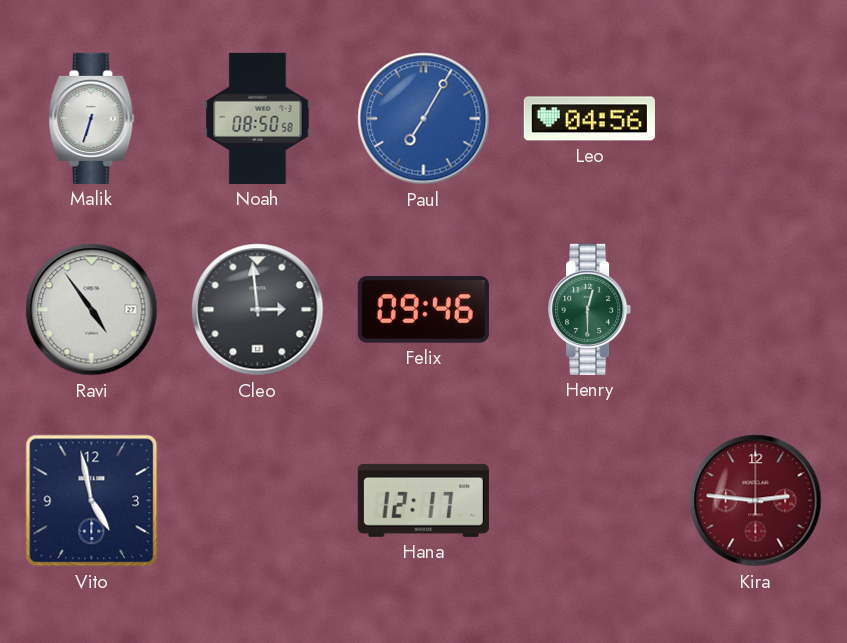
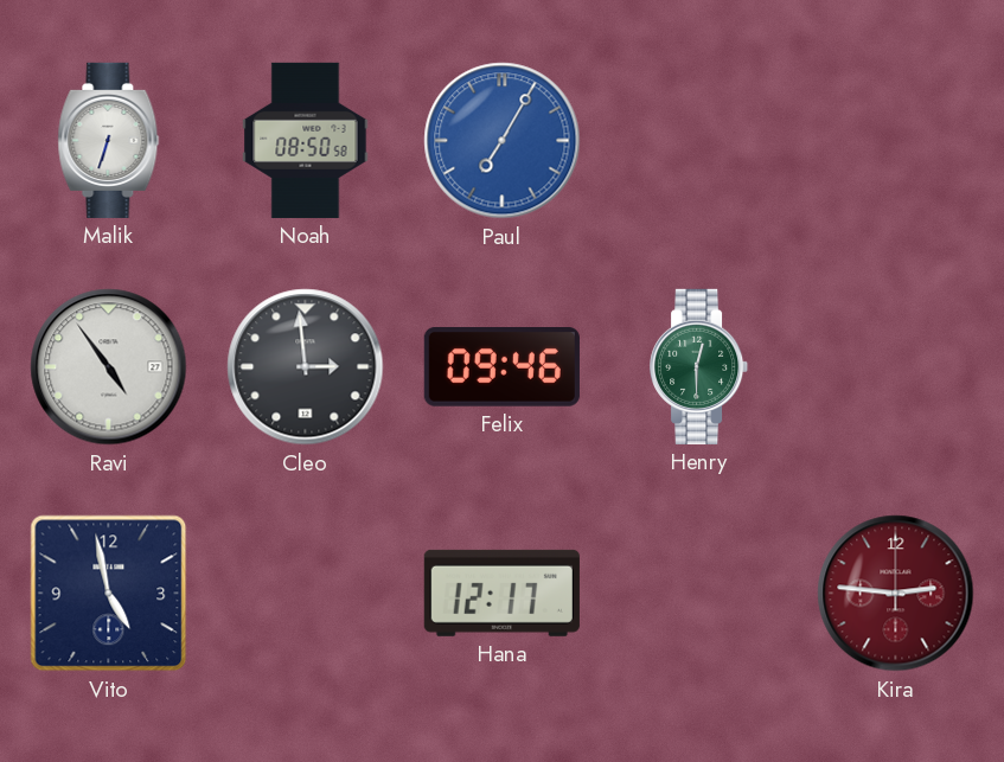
Leo: 04:56 -> none (589, 119)
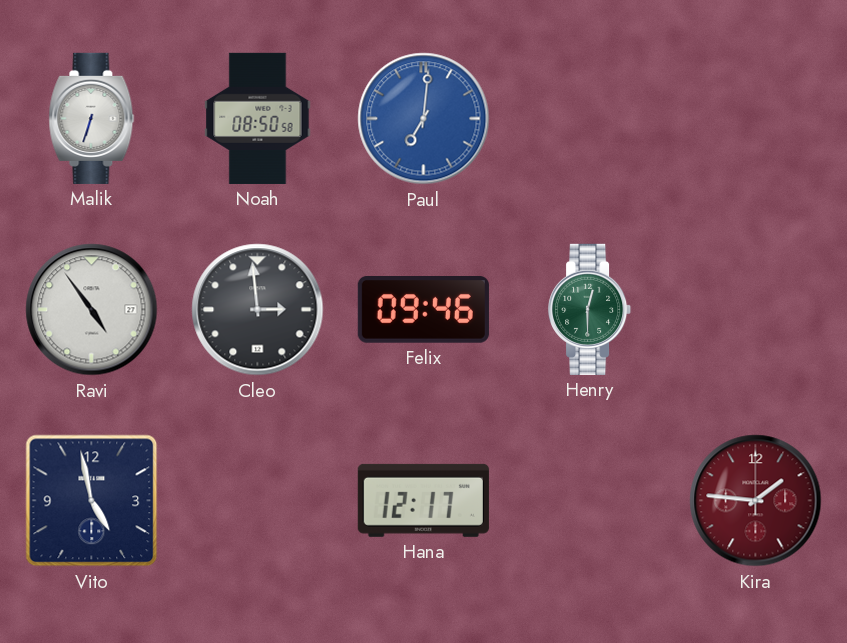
Paul: 7:05 -> 7:01 (424, 119)
Kira: 2:46 -> 1:46 (756, 501)
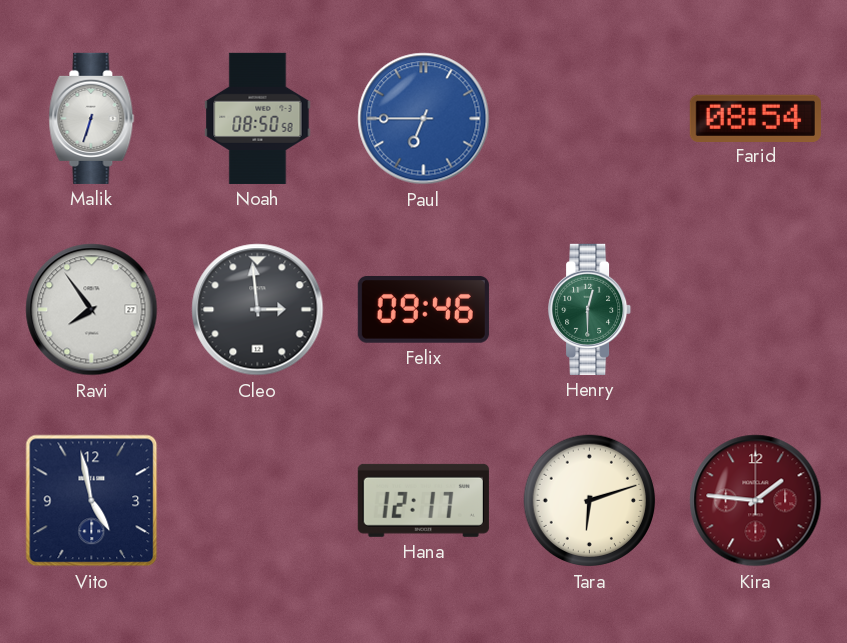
Paul: 7:01 -> 6:45 (424, 119)
Farid: none -> 08:54 (755, 118)
Ravi: 4:54 -> 7:54 (92, 310)
Tara: none -> 6:12 (590, 501)
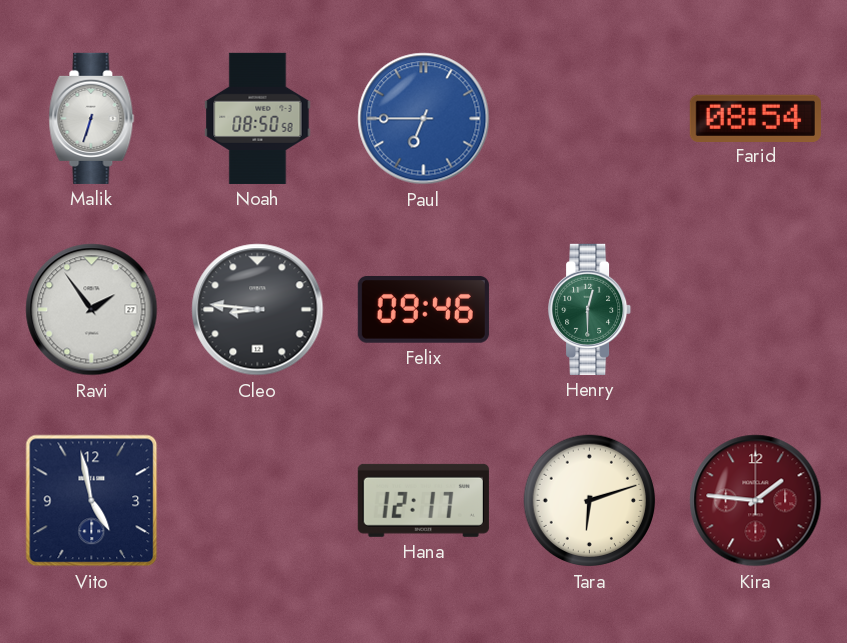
Ravi: 7:54 -> 1:54 (92, 310)
Cleo: 2:59 -> 8:46 (258, 310)
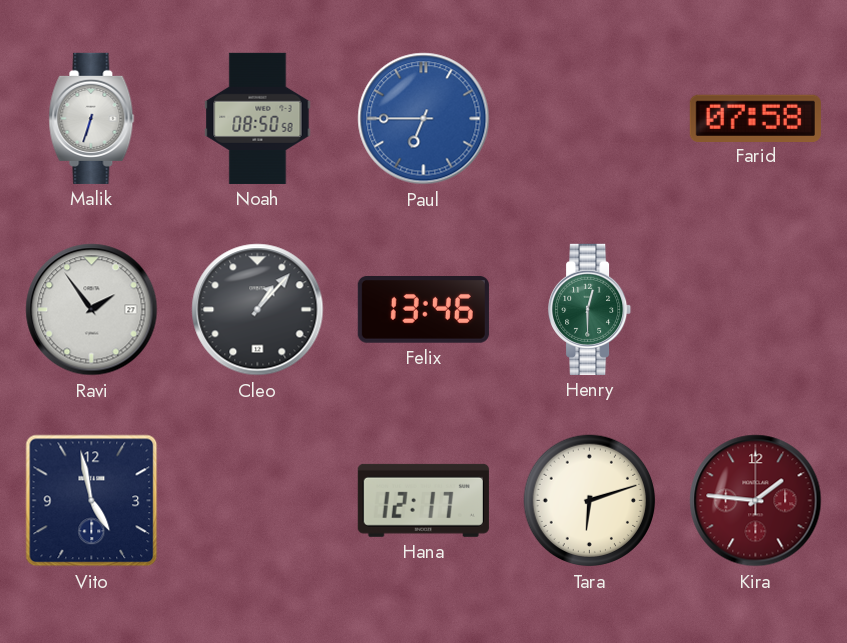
Farid: 08:54 -> 07:58 (755, 118)
Cleo: 8:46 -> 1:07 (258, 310)
Felix: 09:46 -> 13:46 (423, 310)
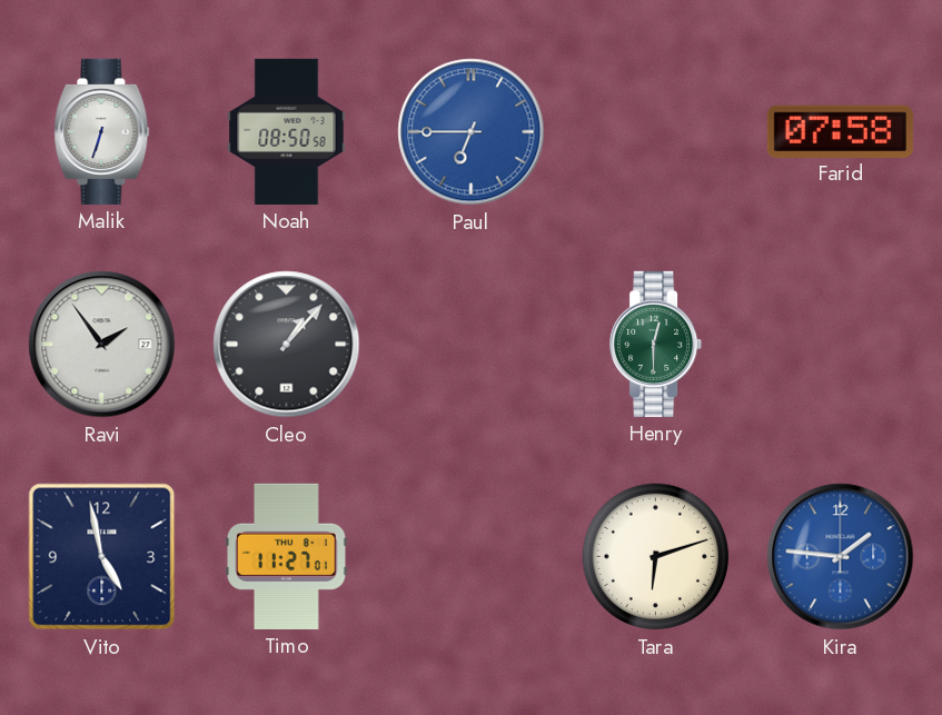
Felix: 13:46 -> none (423, 310)
Timo: none -> 11:27 (287, 556)
Hana: 12:17 -> none (423, 500)
Kira dial: burgundy -> blue (841, 557)
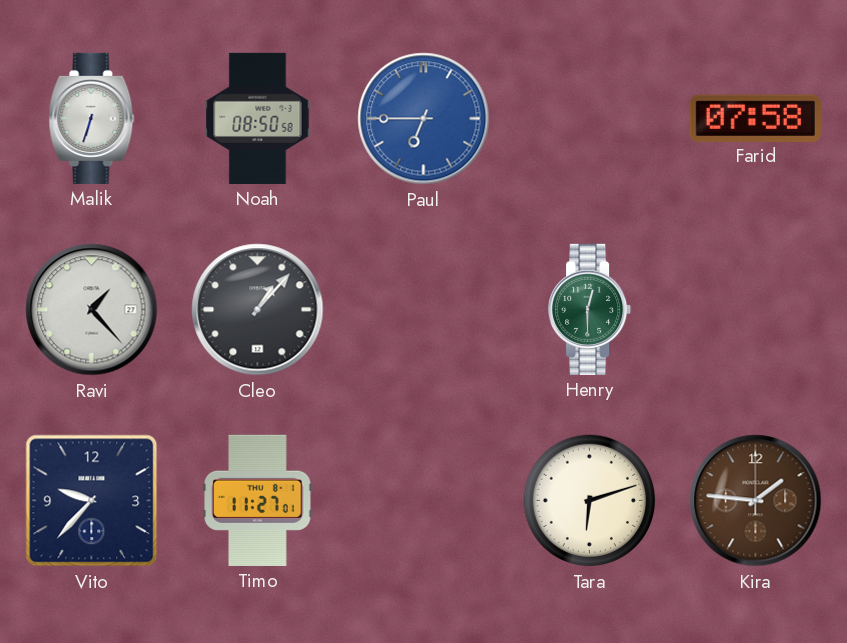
Ravi: 1:54 -> 1:23 (92, 310)
Vito: 4:58 -> 9:37 (92, 501)
Kira dial: blue -> brown (756, 501)
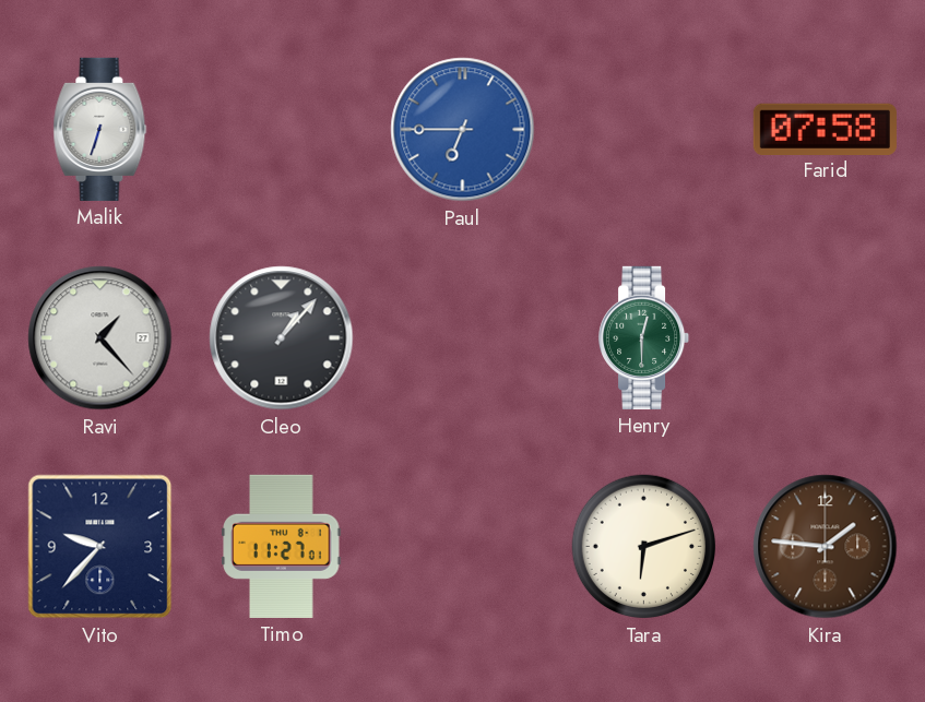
Noah: 08:50 -> none (258, 118)
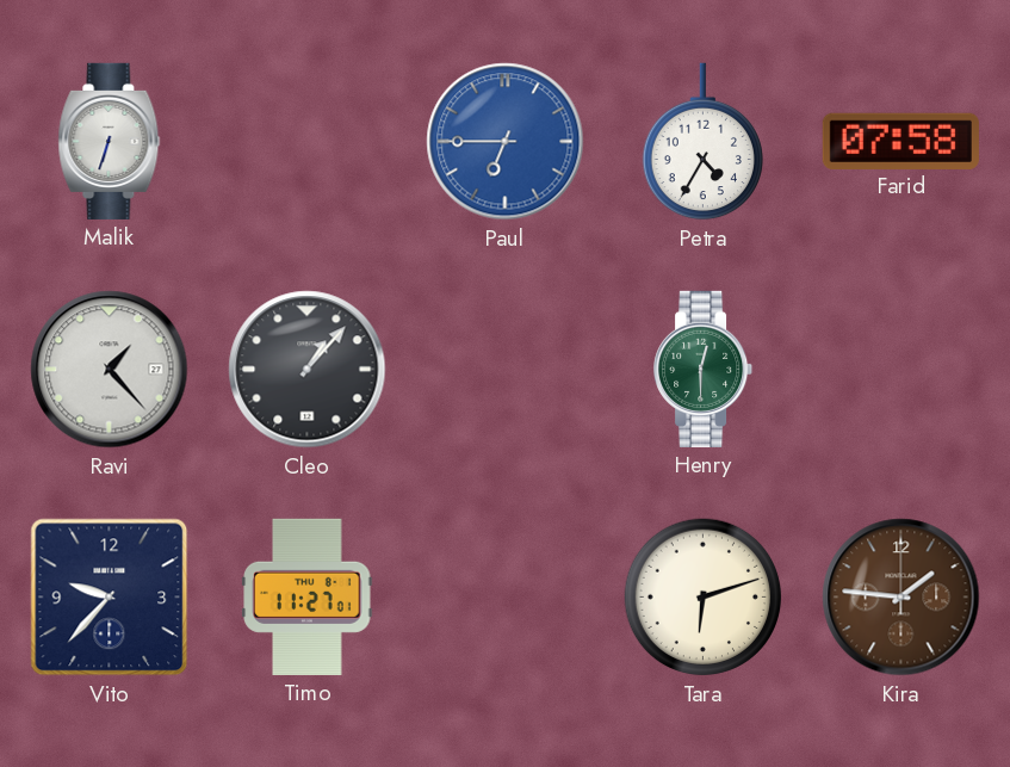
Petra: none -> 4:35 (702, 142)
